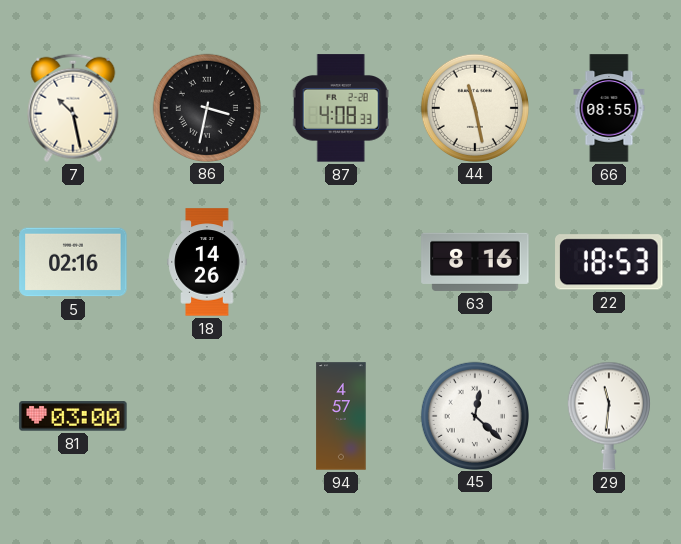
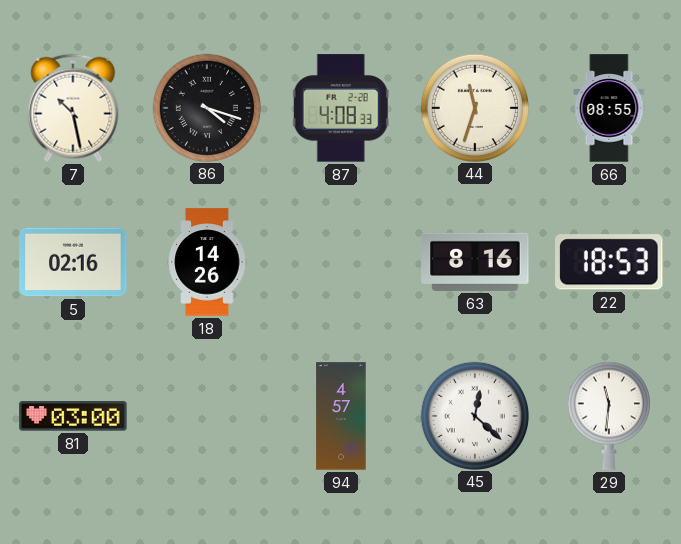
86: 3:32 -> 4:18 (206, 107)
44: 11:28 -> 11:33 (474, 107)
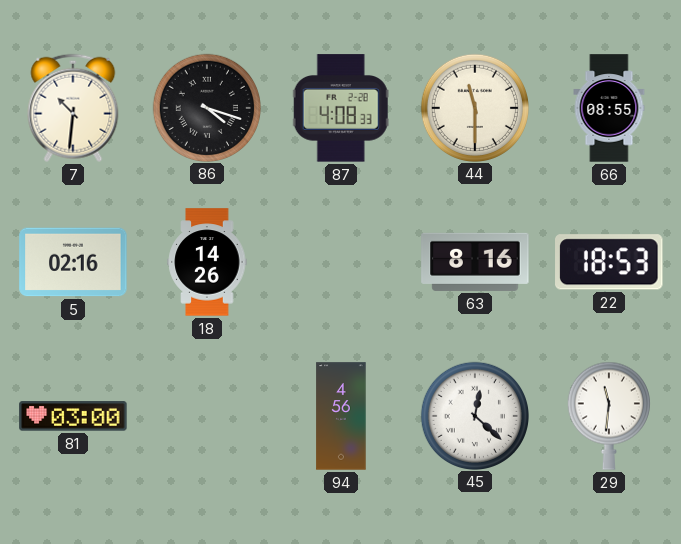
7: 10:28 -> 10:31 (73, 108)
44: 11:33 -> 11:30 (474, 107)
94: 4:57 -> 4:56 (341, 416)
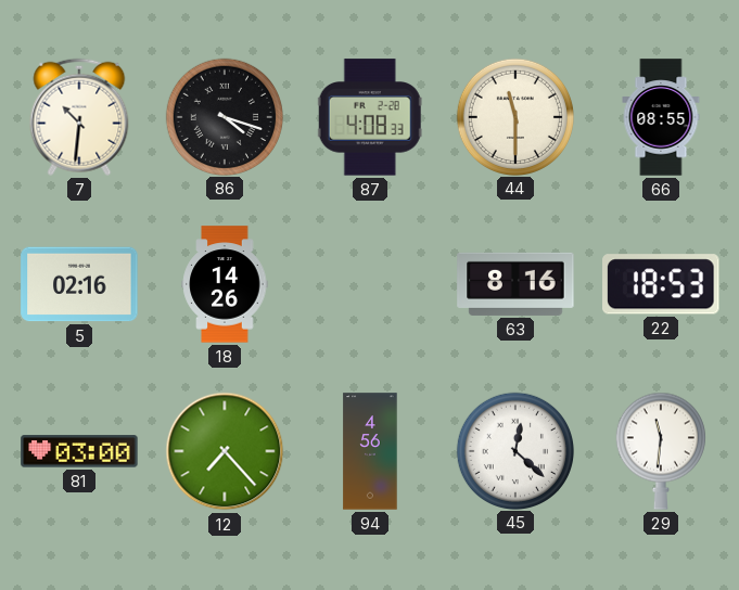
12: none -> 7:23 (225, 451)
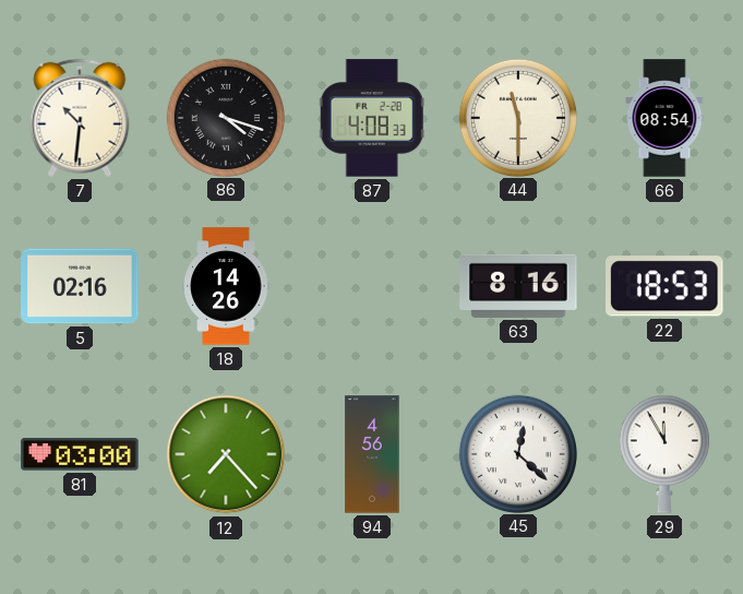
66: 08:55 -> 08:54 (664, 118)
29: 11:31 -> 11:55 (664, 454)
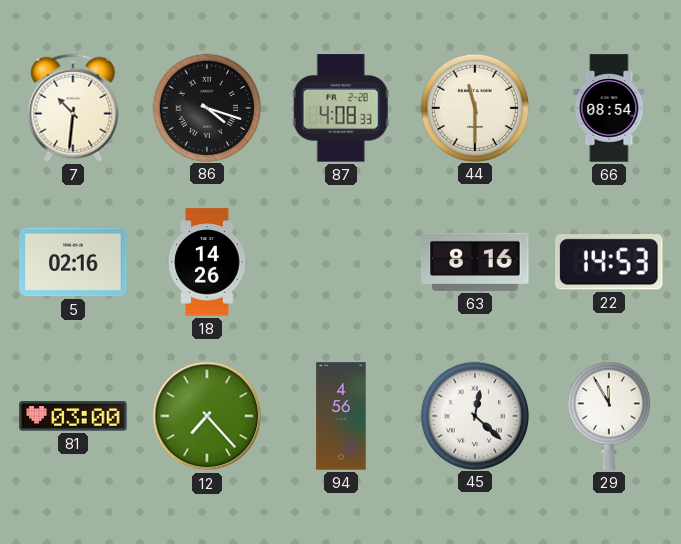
22: 18:53 -> 14:53 (609, 262)
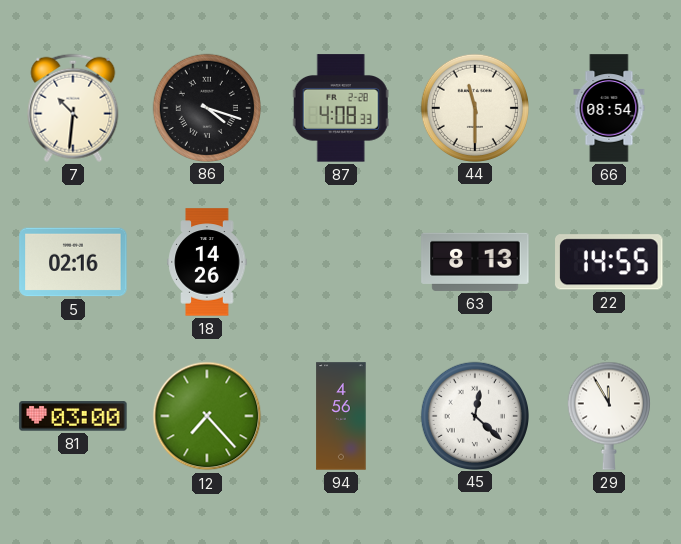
63: 8:16 -> 8:13 (475, 262)
22: 14:53 -> 14:55 (609, 262)
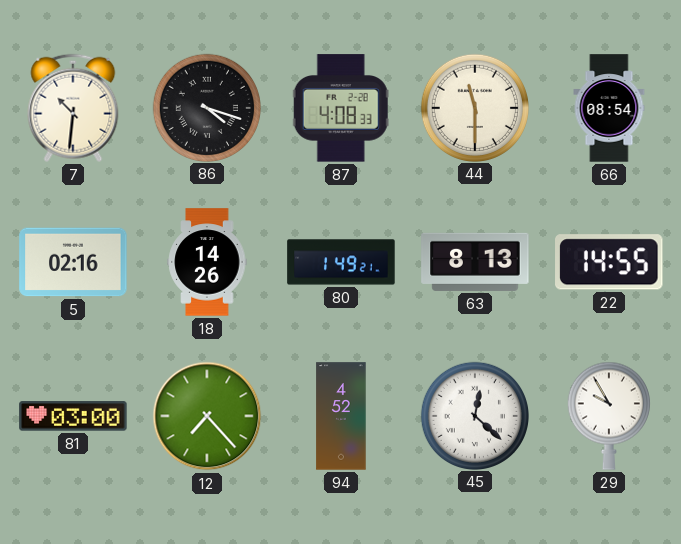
80: none -> 1:49 (341, 262)
94: 4:56 -> 4:52 (341, 416)
29: 11:55 -> 9:55 (609, 416)
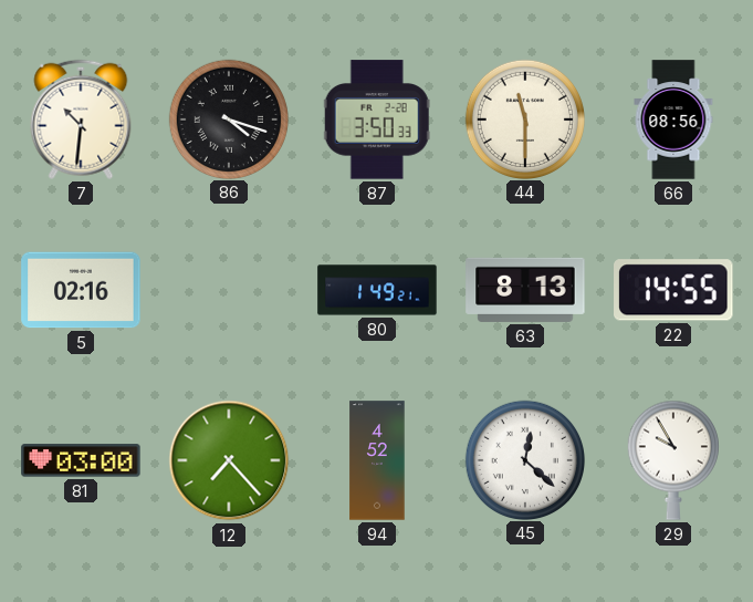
87: 4:08 -> 3:50 (377, 120)
66: 08:54 -> 08:56 (673, 120)
18: 14:26 -> none (207, 262)
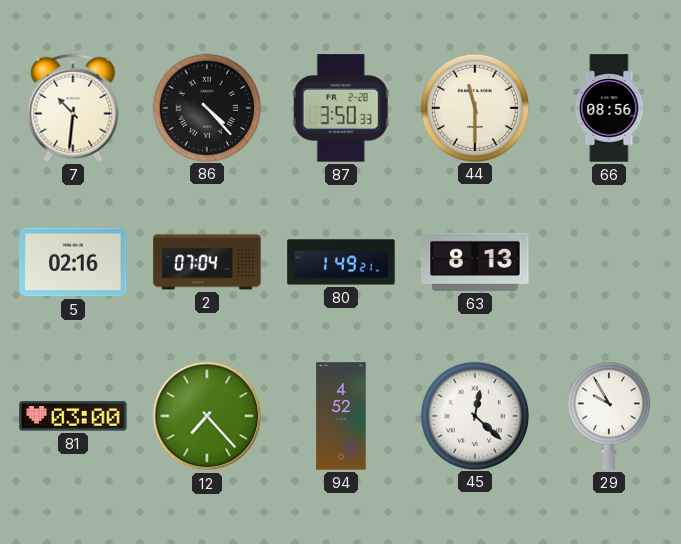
86: 4:18 -> 4:23 (206, 107)
2: none -> 07:04 (207, 262)
22: 14:55 -> none (673, 290)
